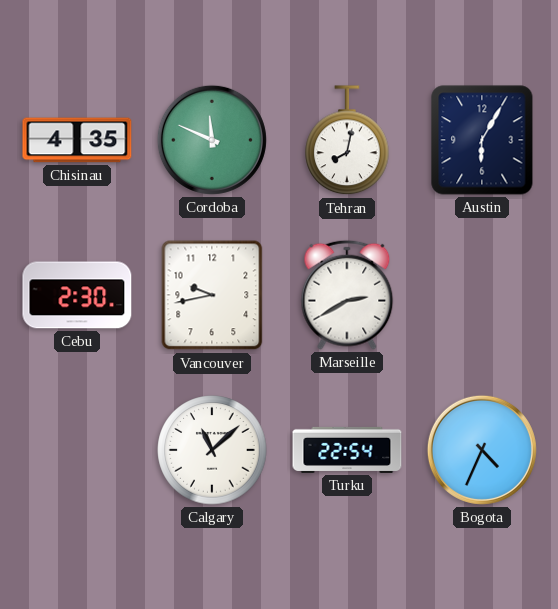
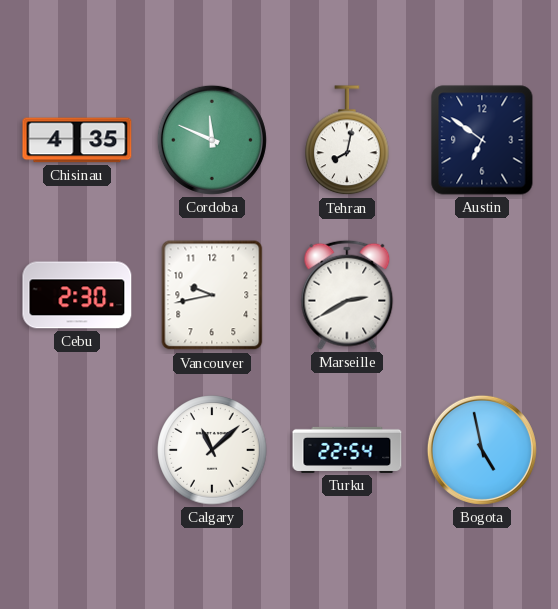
Austin: 6:05 -> 6:51 (482, 140)
Bogota: 4:34 -> 4:58 (482, 450)
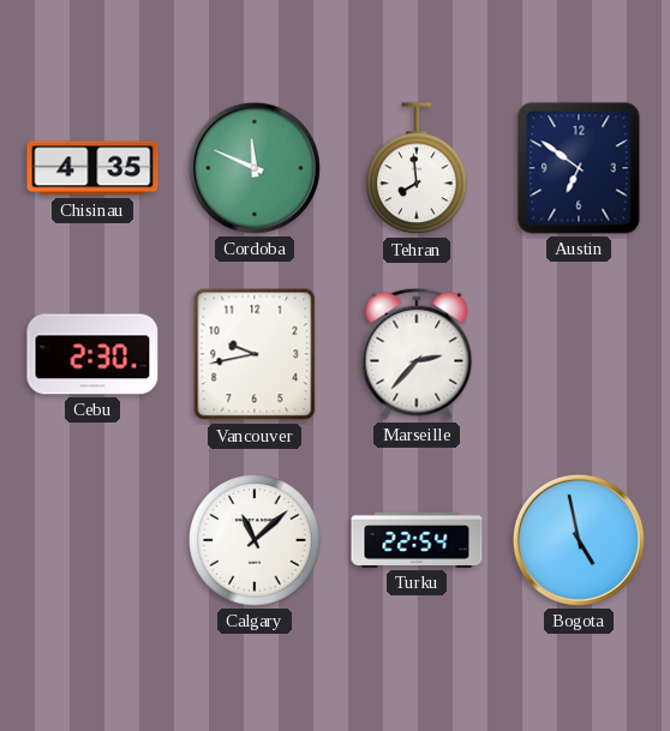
Tehran: 8:02 -> 7:59 (417, 169)
Marseille: 2:40 -> 2:37 (417, 354)
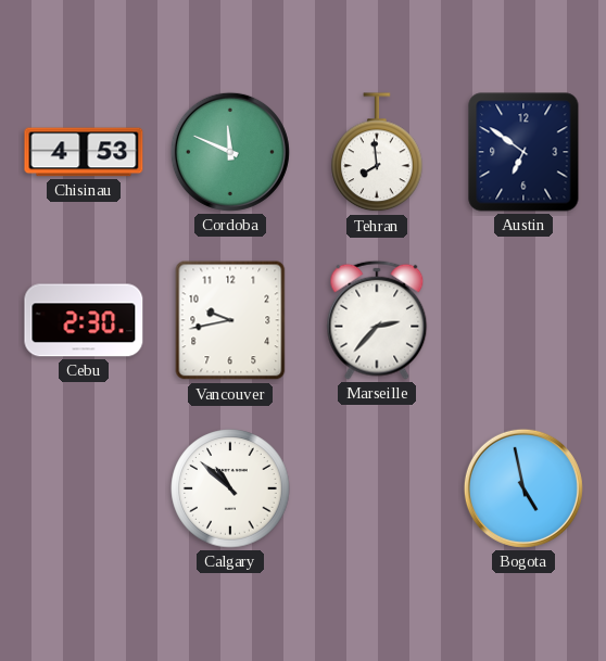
Chisinau: 4:35 -> 4:53 (84, 152)
Calgary: 11:08 -> 10:52 (230, 488)
Turku: 22:54 -> none (417, 540)
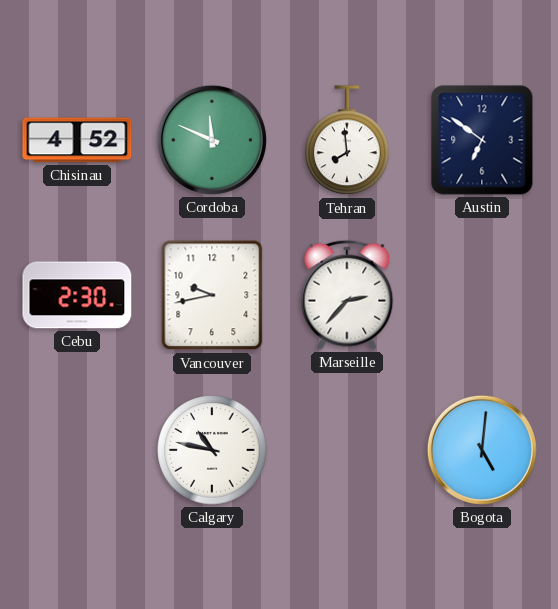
Chisinau: 4:53 -> 4:52 (77, 140)
Calgary: 10:52 -> 10:47 (212, 450)
Bogota: 4:58 -> 5:01 (482, 450)
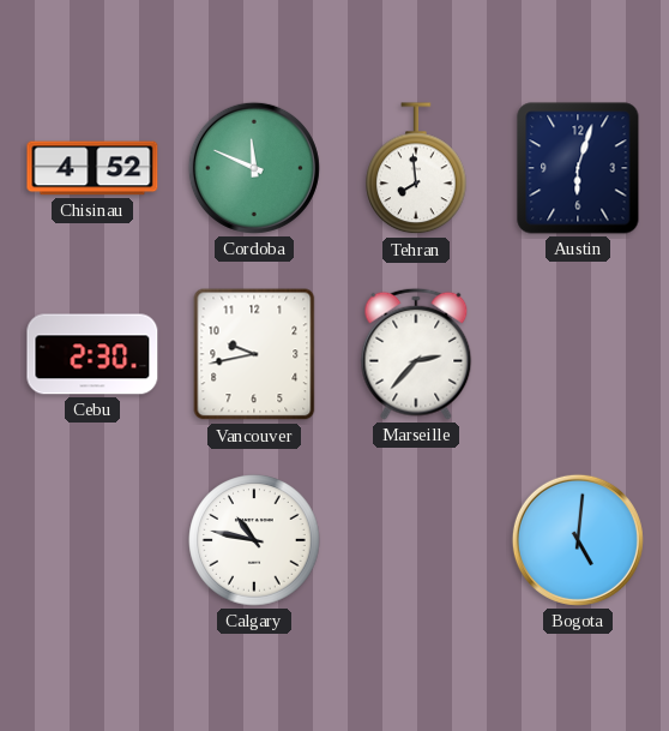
Austin: 6:51 -> 6:03 (578, 168)
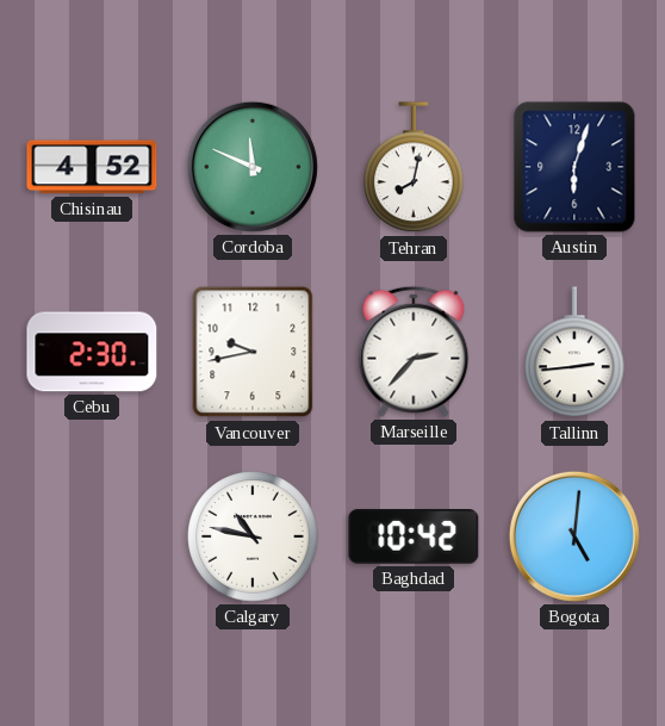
Tehran: 7:59 -> 8:02 (414, 168)
Tallinn: none -> 2:44 (574, 353)
Baghdad: none -> 10:42 (414, 538)
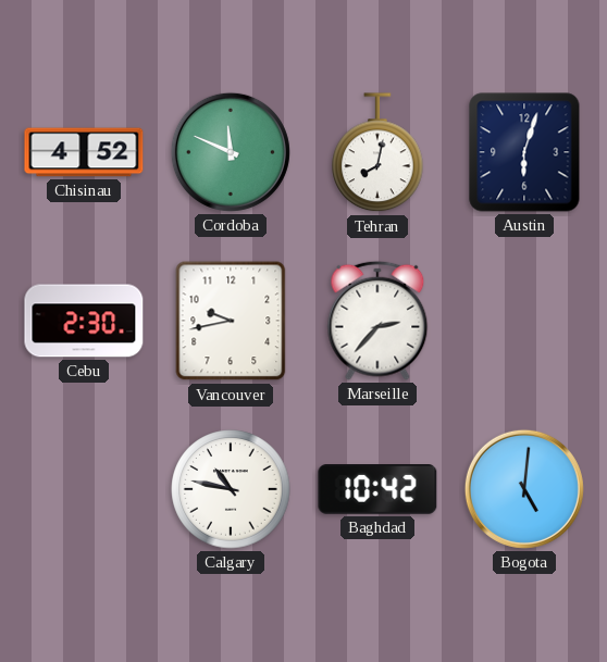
Tallinn: 2:44 -> none (574, 353)
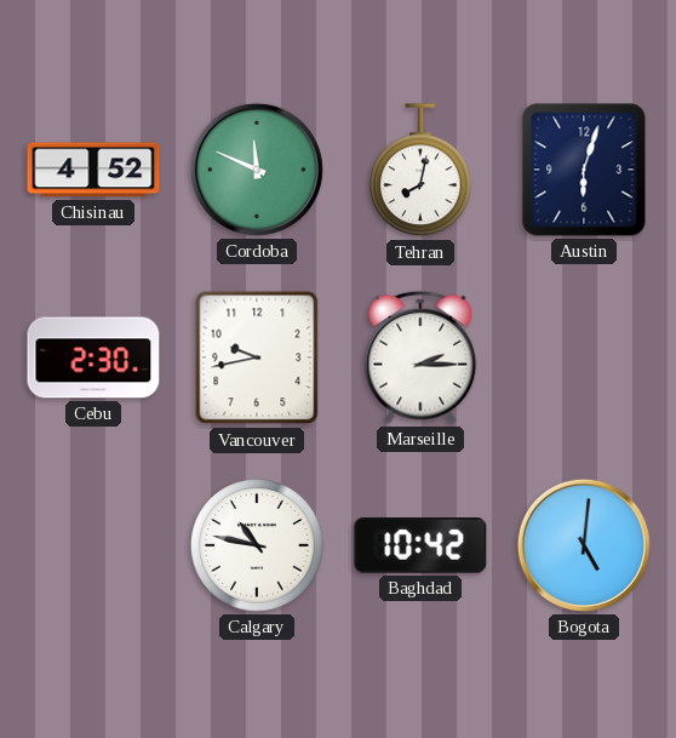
Marseille: 2:37 -> 2:15 (420, 357)
